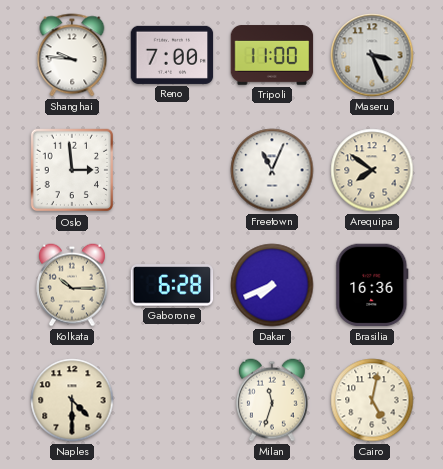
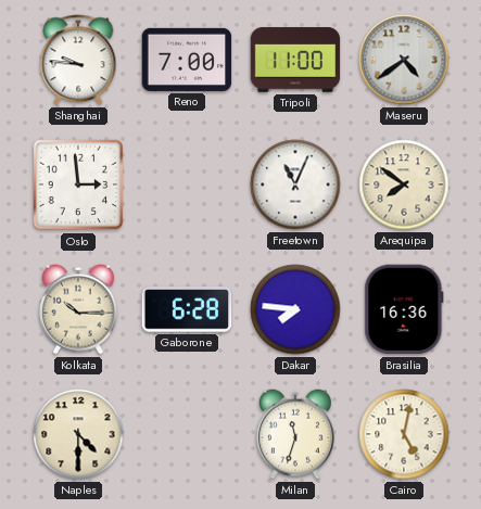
Maseru: 3:26 -> 4:39 (404, 60)
Dakar: 7:41 -> 7:46 (295, 309)
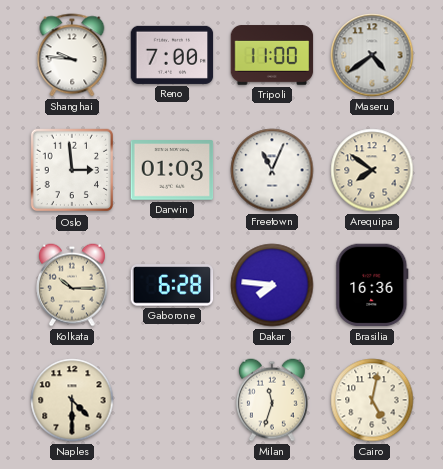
Darwin: none -> 01:03 (172, 171)
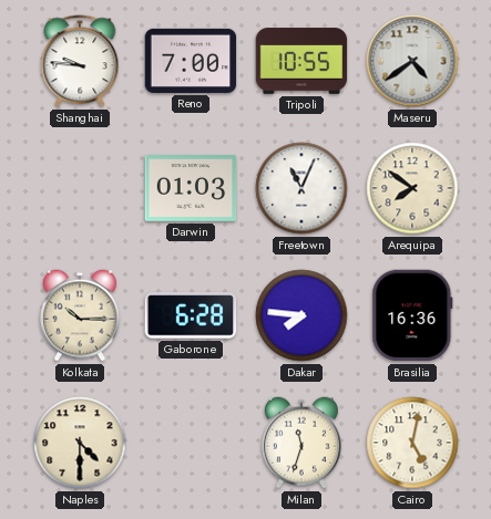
Tripoli: 11:00 -> 10:55 (301, 61)
Oslo: 2:59 -> none (72, 170)
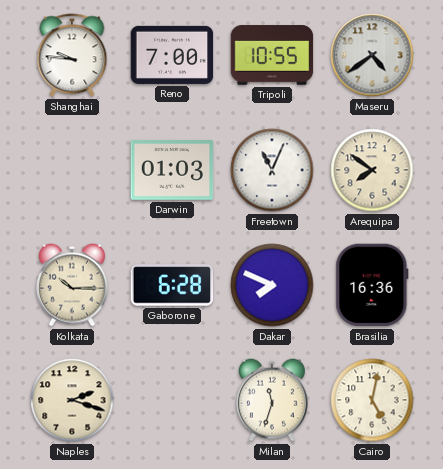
Dakar: 7:46 -> 7:49 (272, 285)
Naples: 4:30 -> 2:18 (72, 400)
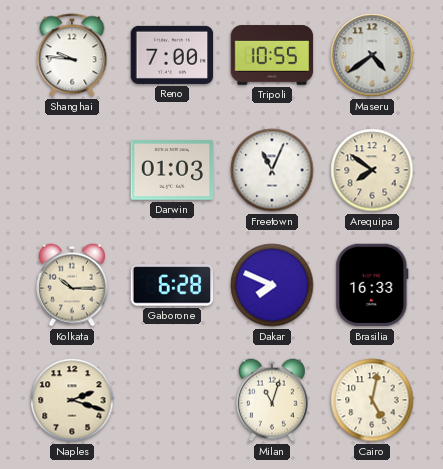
Brasilia: 16:36 -> 16:33 (372, 285)
Milan: 11:33 -> 11:03 (272, 400)
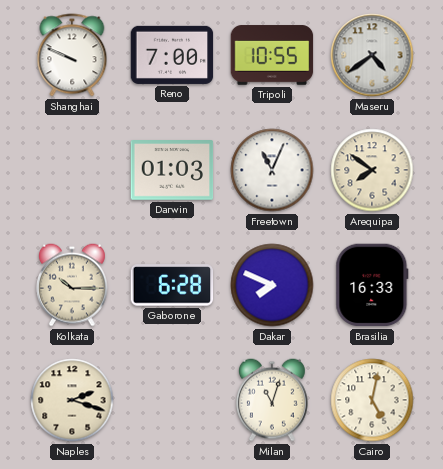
Shanghai: 9:46 -> 9:49 (72, 55)
